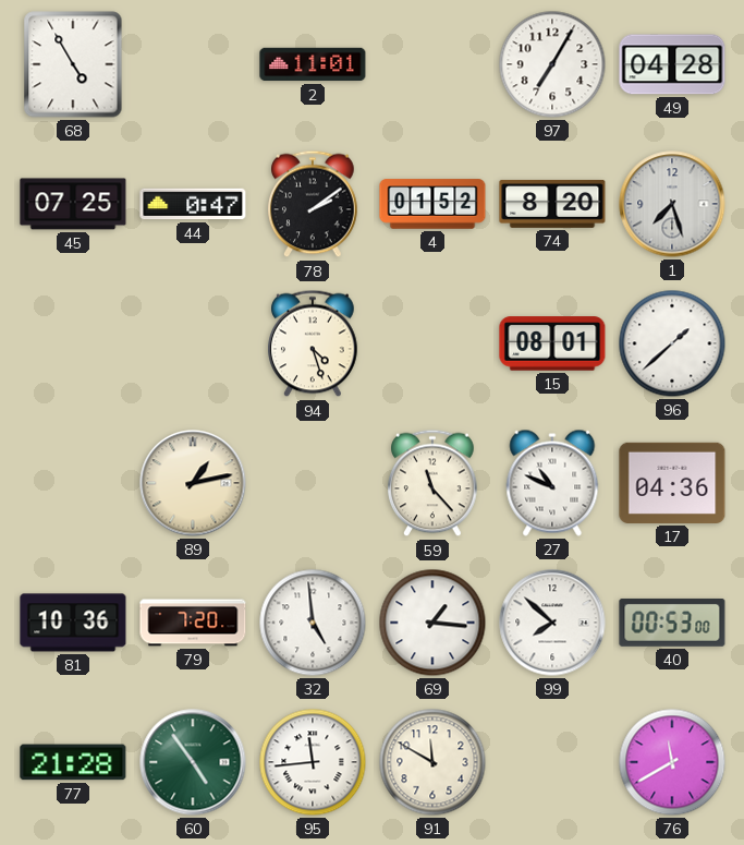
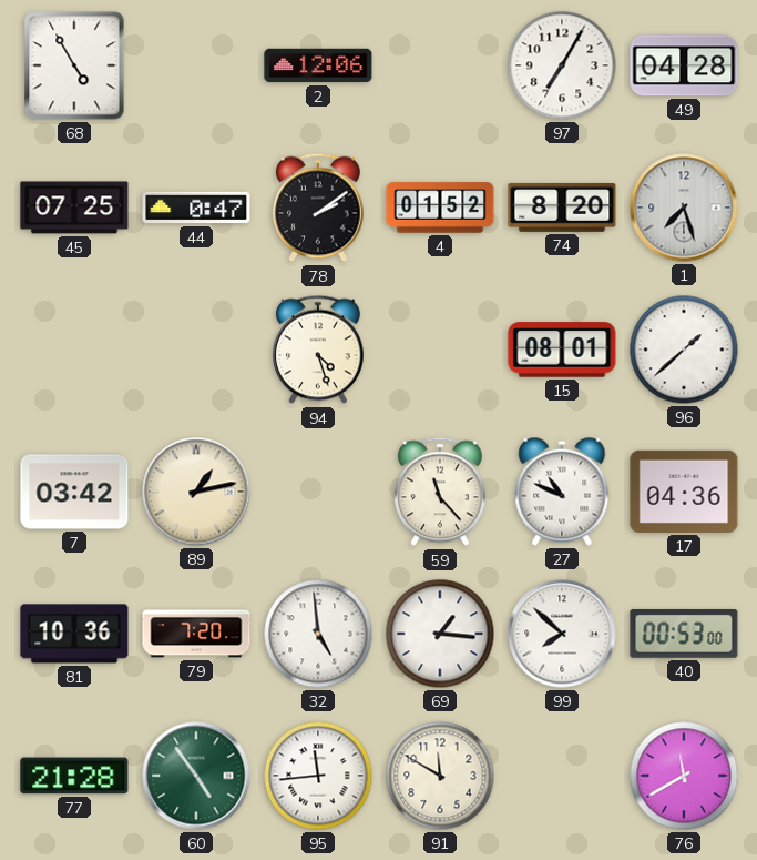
2: 11:01 -> 12:06 (318, 65)
7: none -> 03:42 (74, 492)
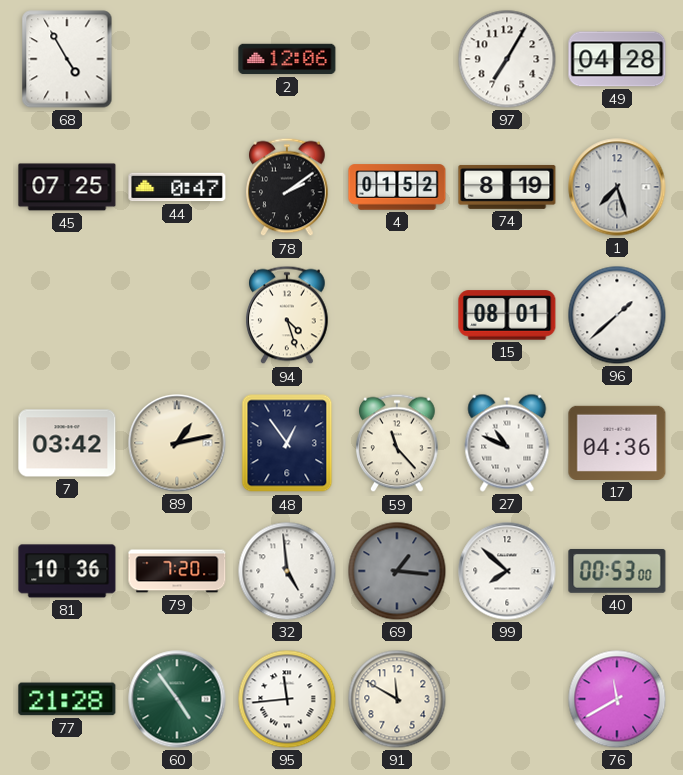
74: 8:20 -> 8:19 (507, 187)
48: none -> 12:54 (287, 443)
69 dial: white -> grey (397, 571)
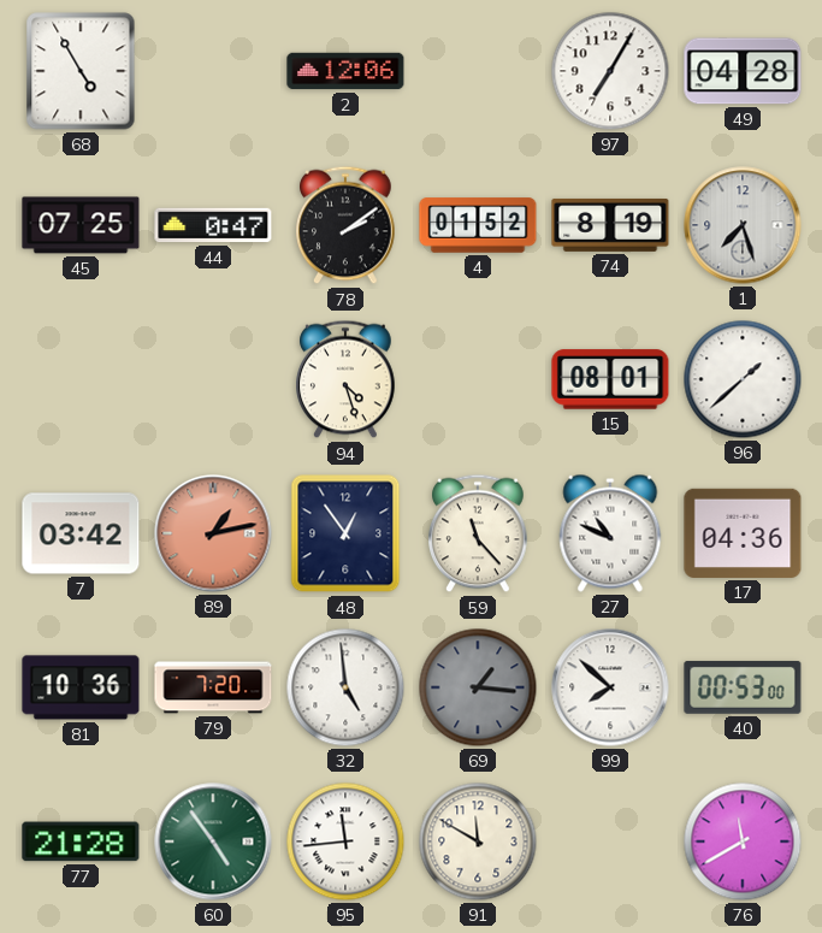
89 dial: cream -> salmon (213, 533)
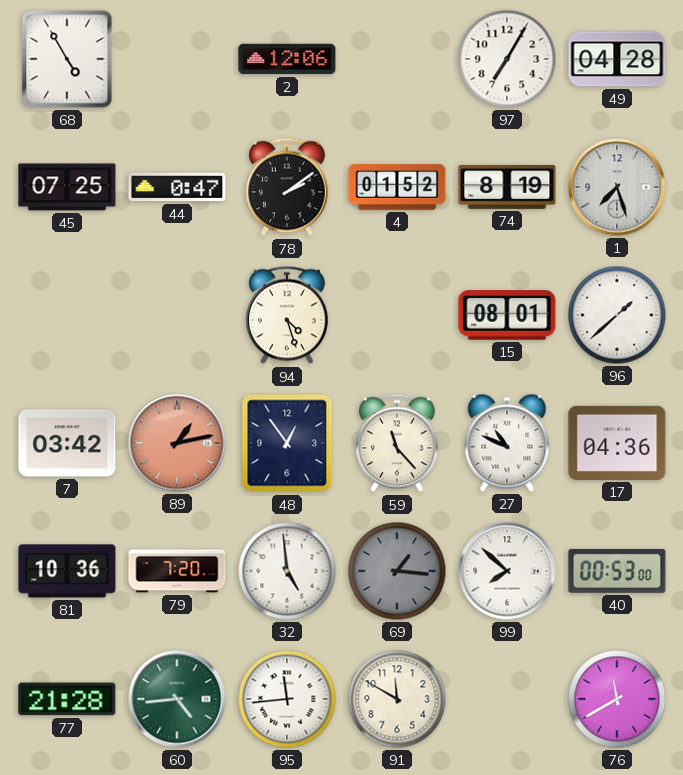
60: 4:54 -> 4:44 (177, 699)
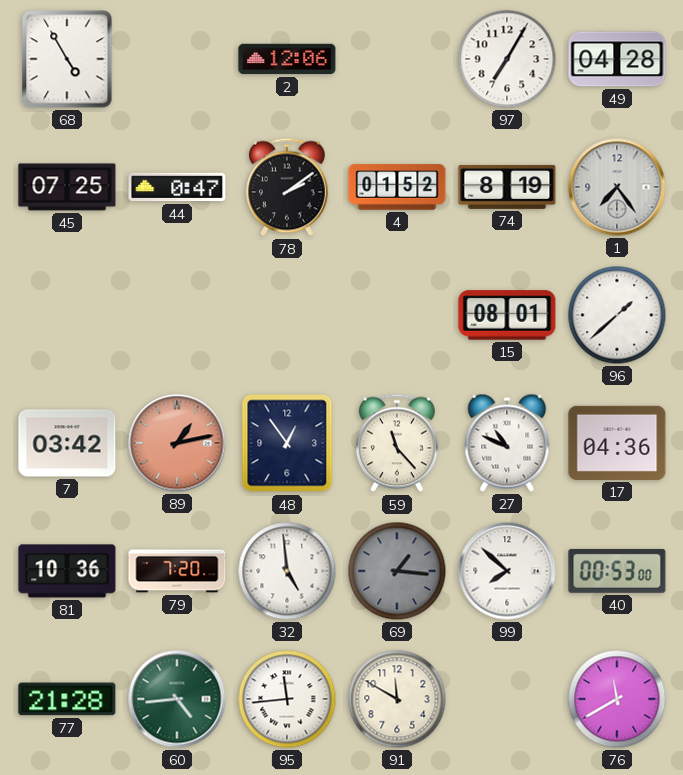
1: 7:27 -> 7:24 (617, 187)
94: 4:27 -> none (287, 315)
